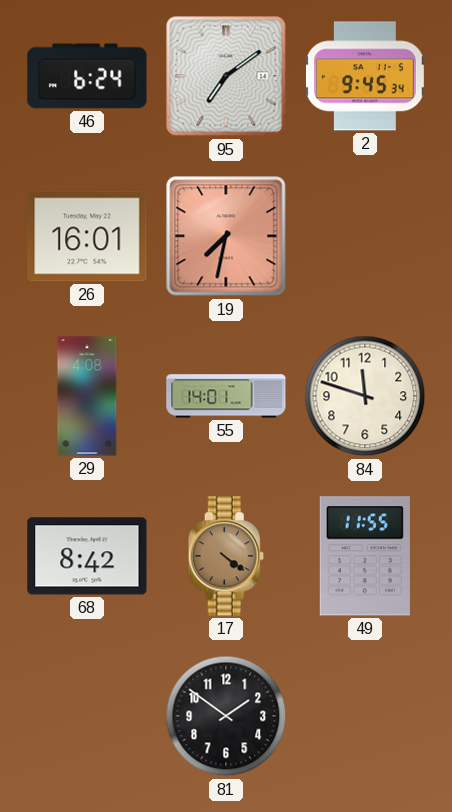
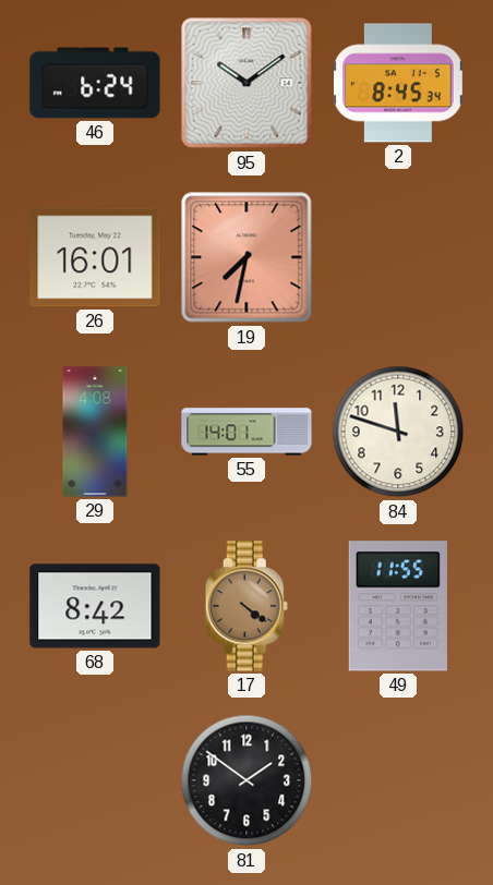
95: 7:09 -> 10:09 (246, 83)
2: 9:45 -> 8:45 (399, 83)
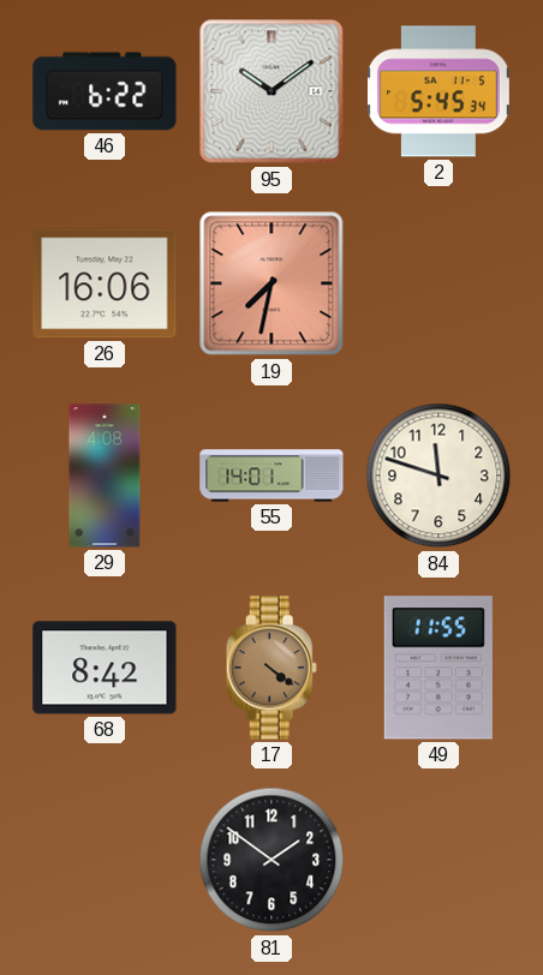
46: 6:24 -> 6:22 (105, 91)
2: 8:45 -> 5:45 (440, 91)
26: 16:01 -> 16:06 (105, 283)
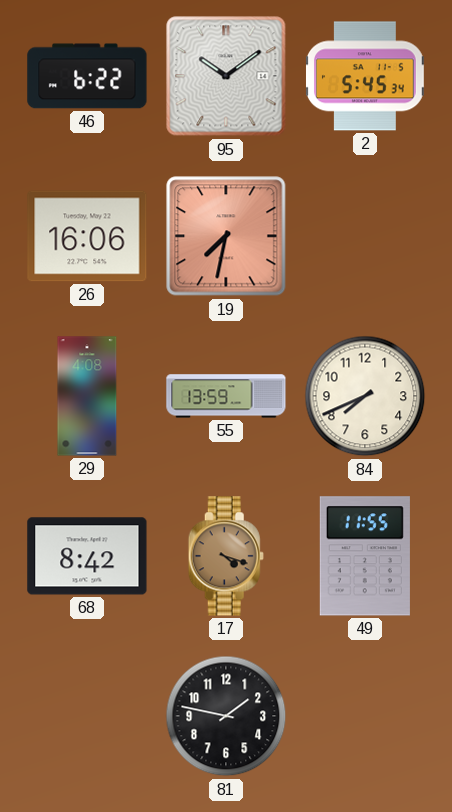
55: 14:01 -> 13:59 (226, 396)
84: 11:48 -> 7:41 (365, 396)
17: 4:21 -> 4:18 (226, 556)
81: 1:51 -> 1:47 (226, 716)
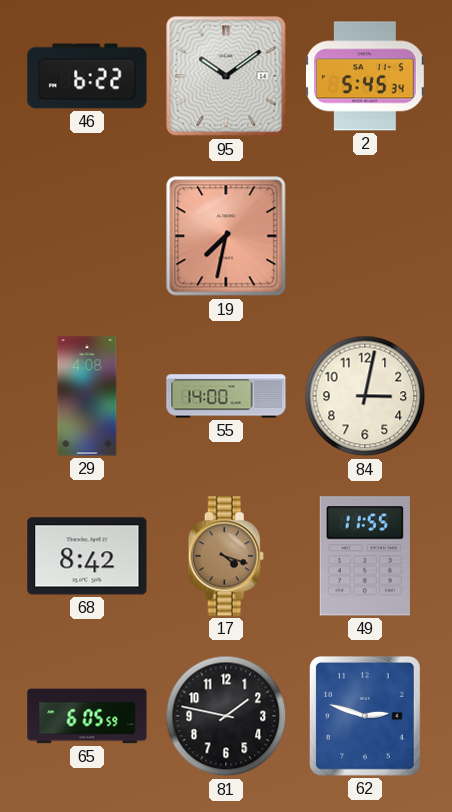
26: 16:06 -> none (87, 236)
55: 13:59 -> 14:00 (226, 396)
84: 7:41 -> 3:02 (365, 396)
65: none -> 6:05 (87, 716)
62: none -> 2:48 (365, 717)
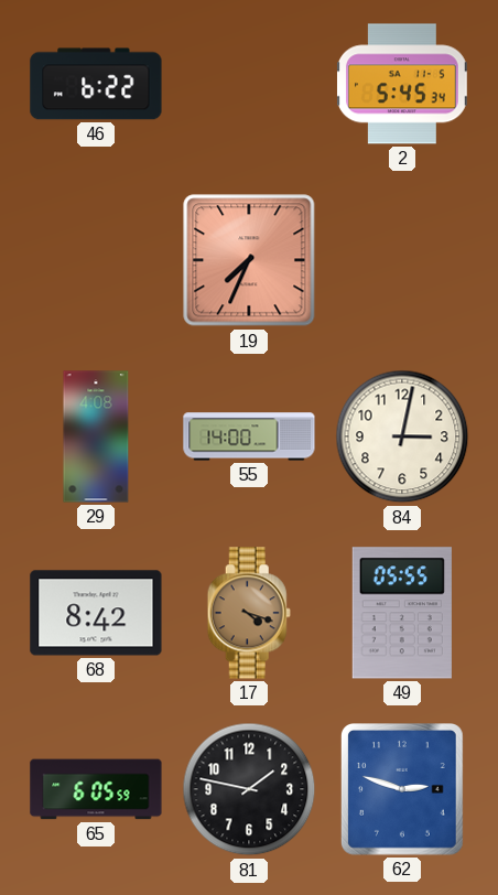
95: 10:09 -> none (226, 76)
19: 7:32 -> 7:34 (249, 260)
49: 11:55 -> 05:55 (402, 613)
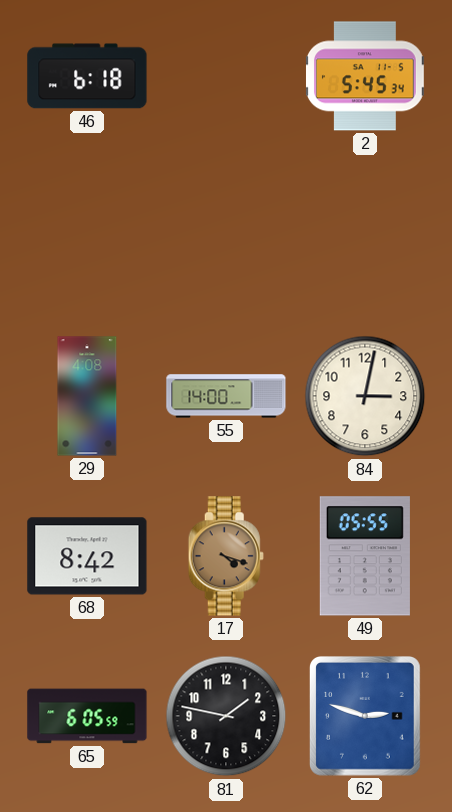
46: 6:22 -> 6:18 (87, 76)
19: 7:34 -> none (249, 260)
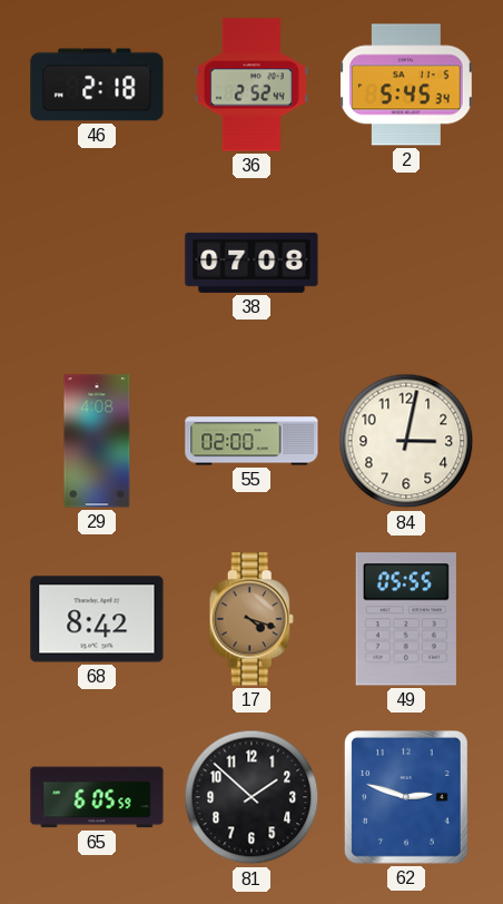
46: 6:18 -> 2:18 (97, 85)
36: none -> 2:52 (251, 85)
38: none -> 07:08 (251, 263)
55: 14:00 -> 02:00 (251, 441)
81: 1:47 -> 1:52 (251, 797)
